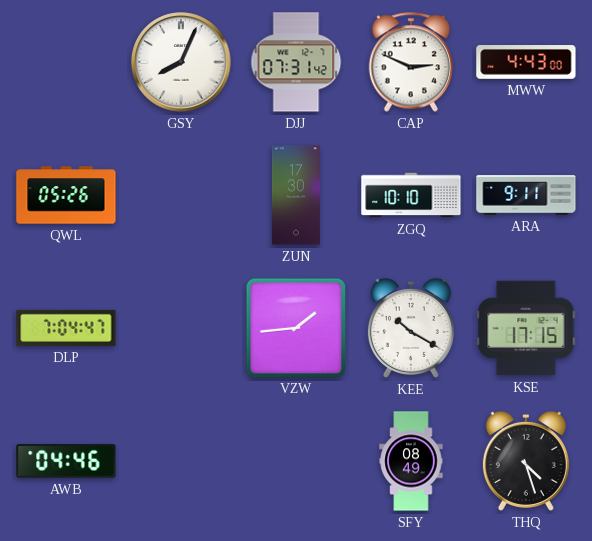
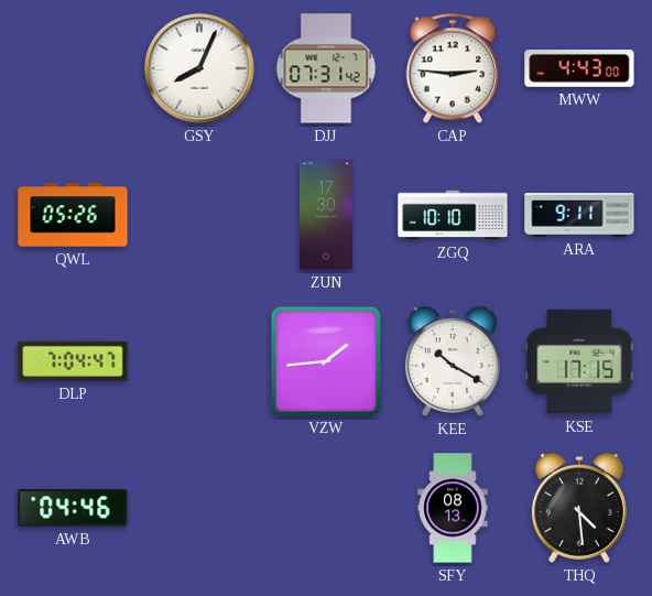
CAP: 2:49 -> 2:46 (453, 68)
SFY: 08:49 -> 08:13 (453, 508)
THQ: 4:27 -> 4:29 (579, 508)
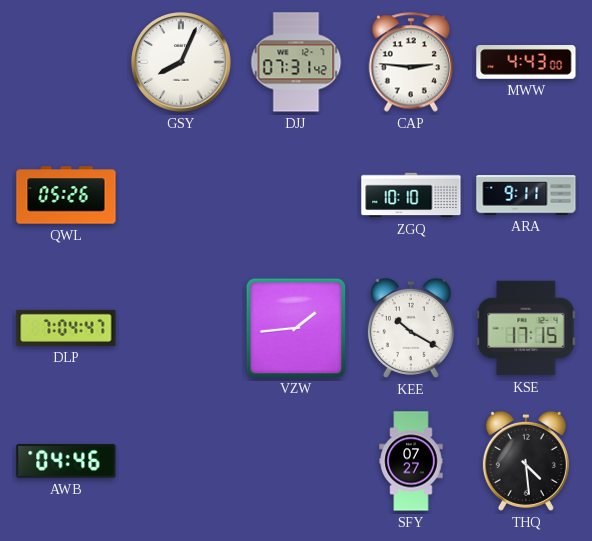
ZUN: 17:30 -> none (326, 215)
SFY: 08:13 -> 07:27 (411, 461)
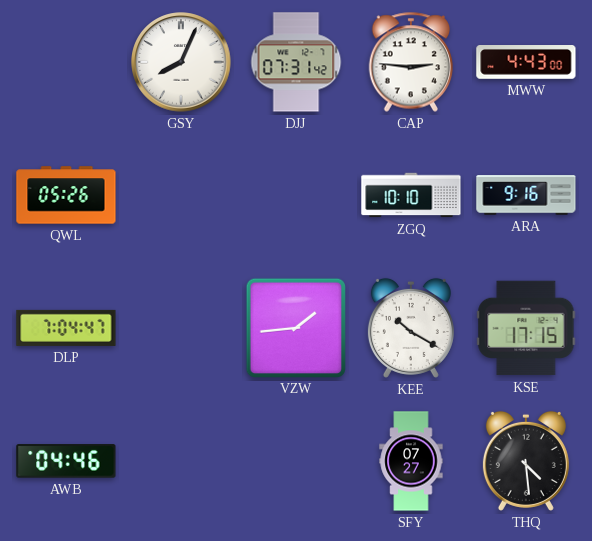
ARA: 9:11 -> 9:16 (526, 195)
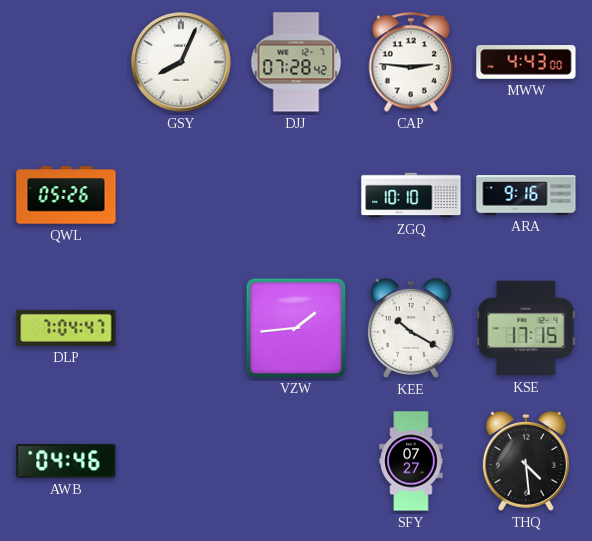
DJJ: 07:31 -> 07:28 (296, 62)
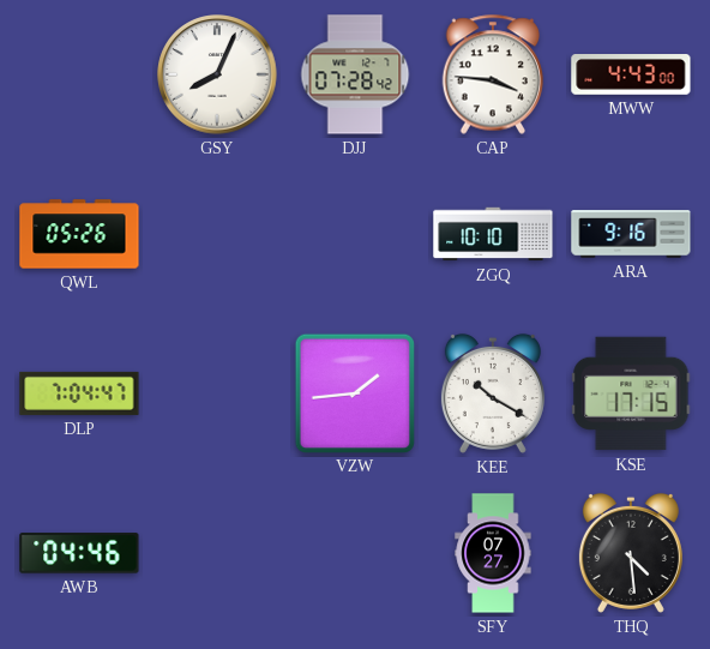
CAP: 2:46 -> 3:46 (493, 74)
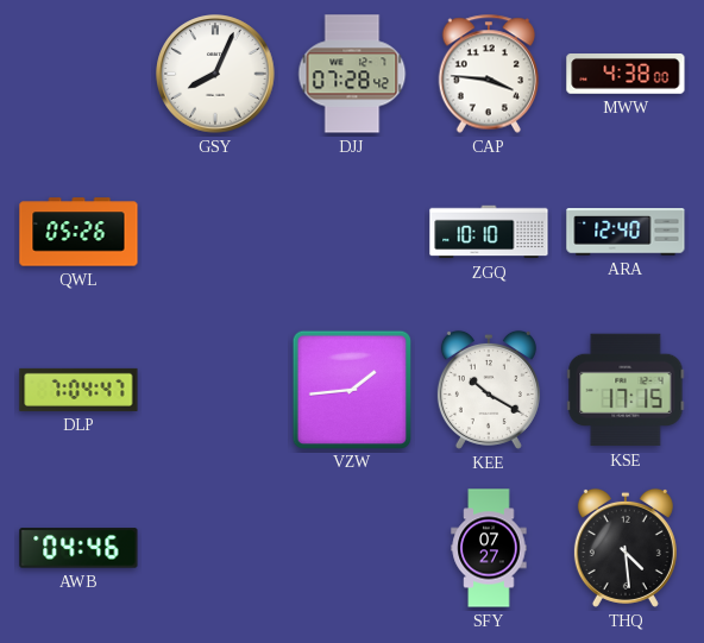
MWW: 4:43 -> 4:38 (626, 75)
ARA: 9:16 -> 12:40 (626, 232)
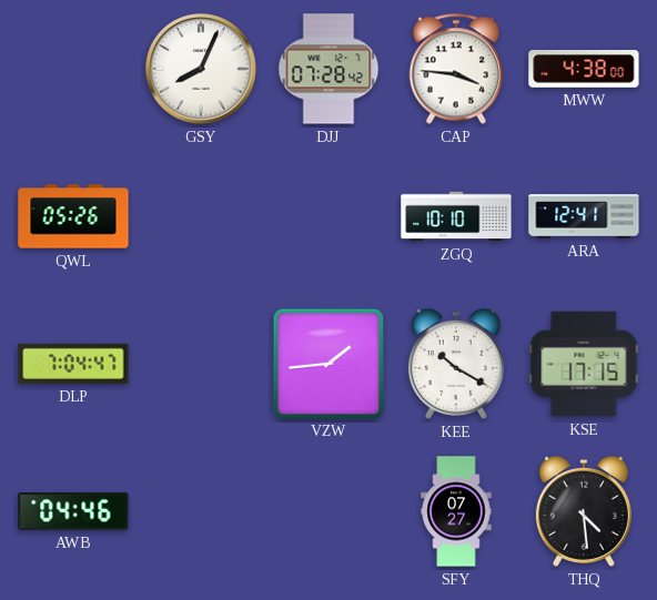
ARA: 12:40 -> 12:41 (584, 216)
